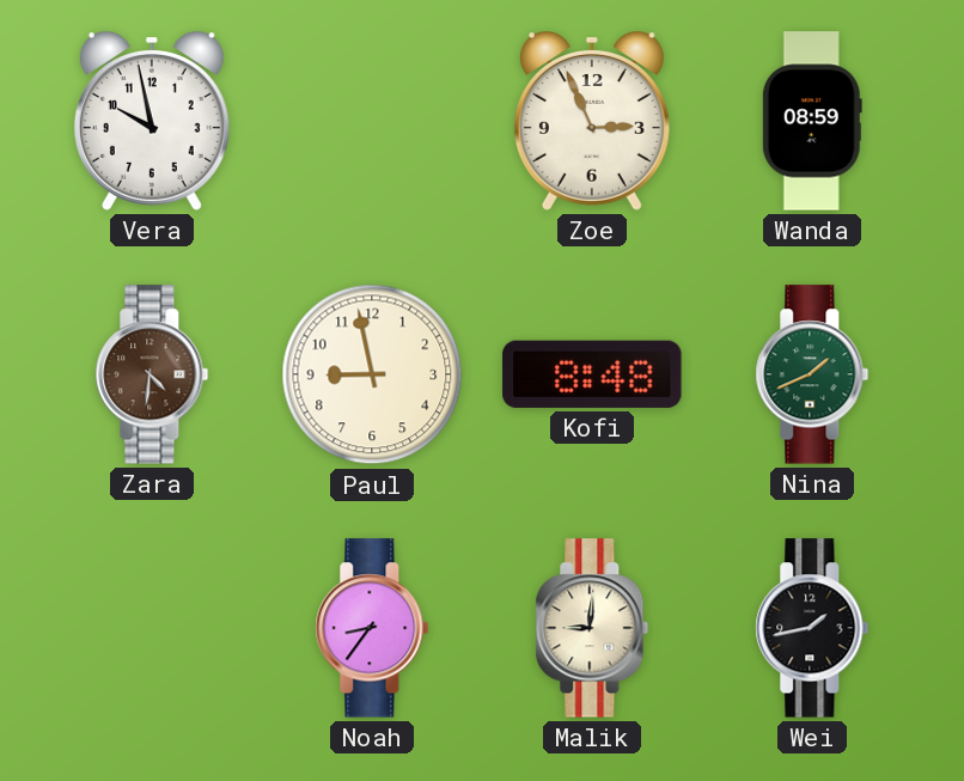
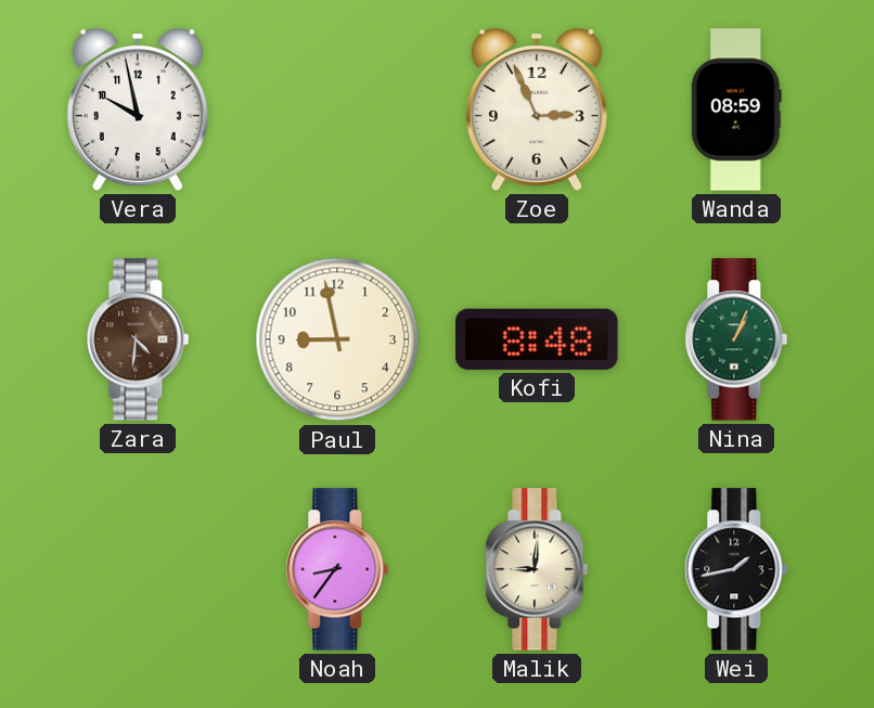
Nina: 1:41 -> 1:04 (736, 339)
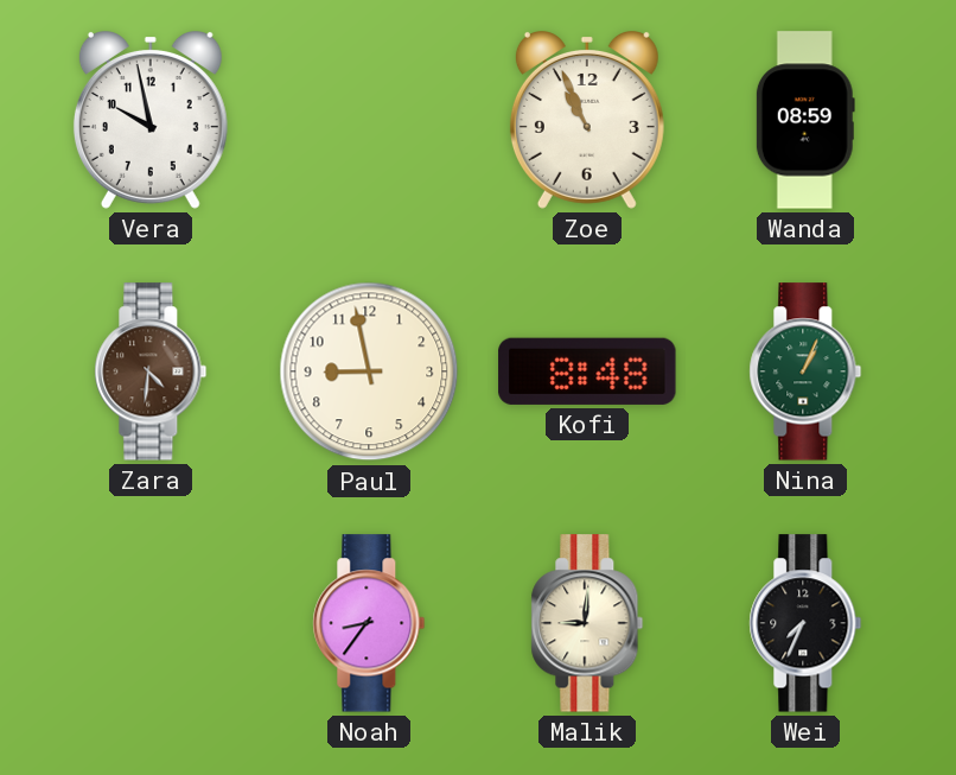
Zoe: 2:56 -> 10:56 (587, 121)
Wei: 1:43 -> 7:34 (805, 623)
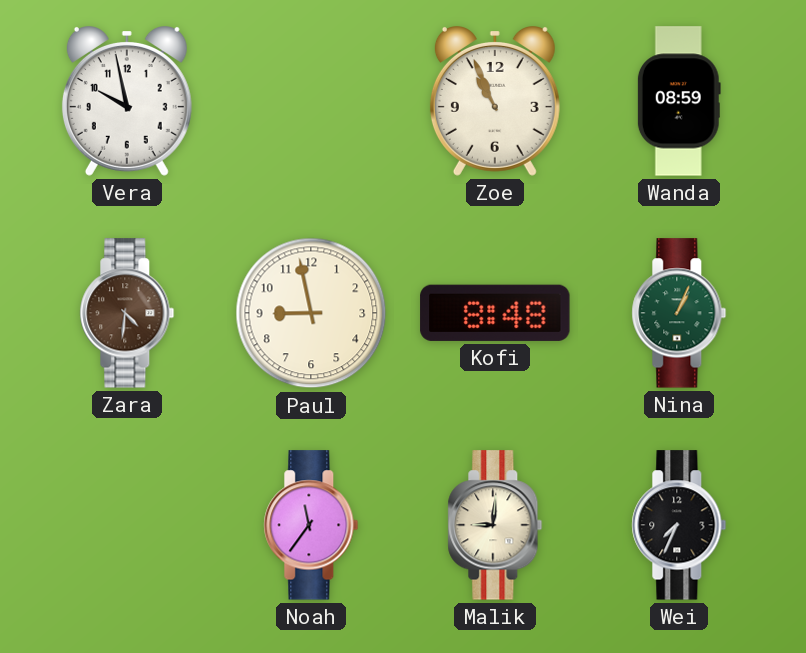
Noah: 8:36 -> 11:36 (311, 525)
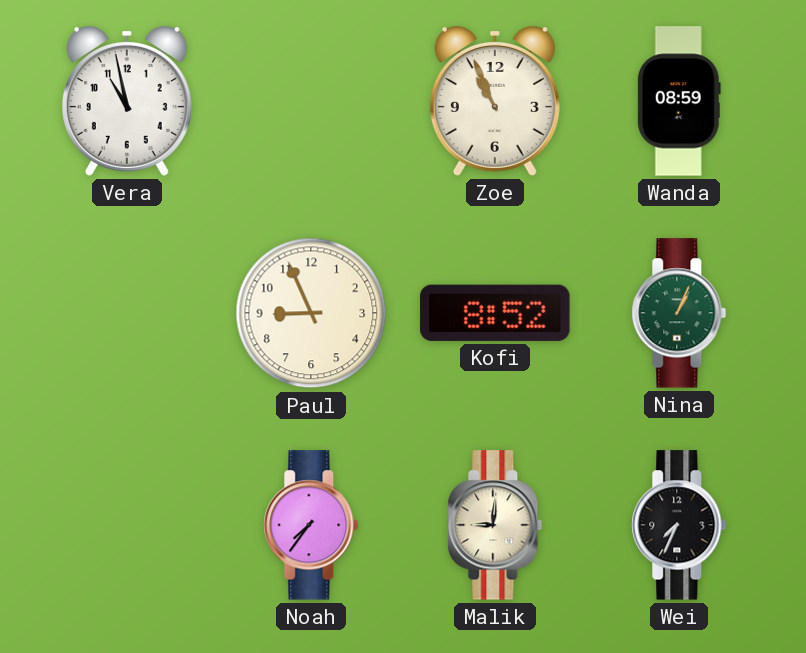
Vera: 9:58 -> 10:58 (127, 102)
Zara: 4:31 -> none (127, 313)
Paul: 8:58 -> 8:56 (311, 313)
Kofi: 8:48 -> 8:52 (495, 313)
Noah: 11:36 -> 7:36 (311, 525)
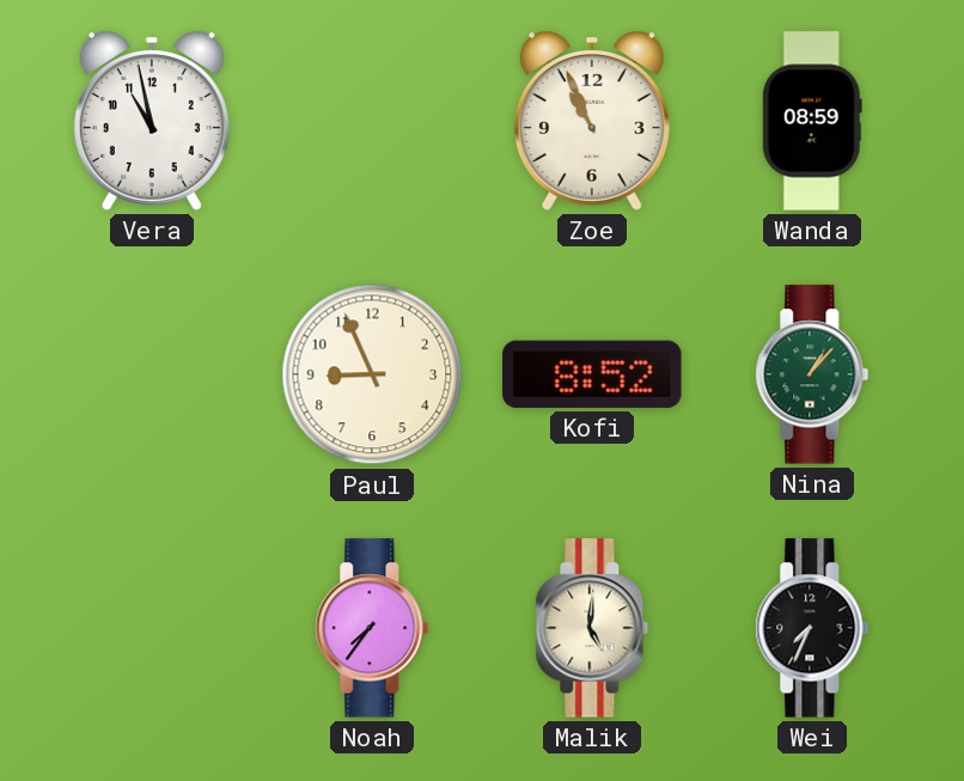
Nina: 1:04 -> 1:07 (812, 374)
Malik: 9:01 -> 5:01 (592, 628)
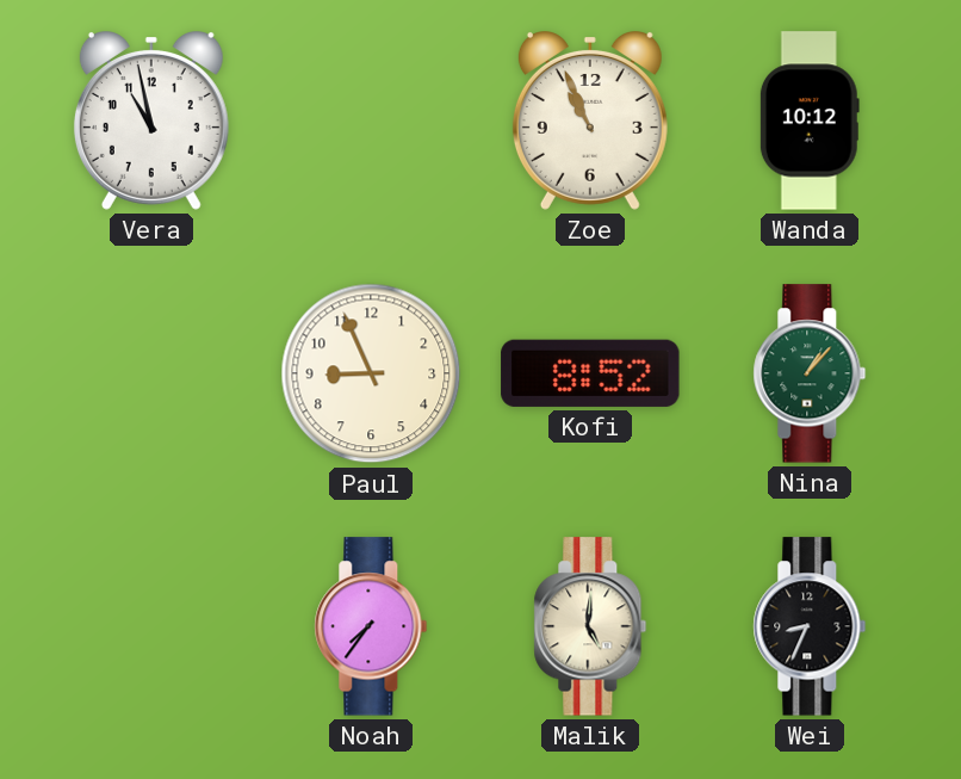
Wanda: 08:59 -> 10:12 (810, 120)
Wei: 7:34 -> 8:34 (810, 626)
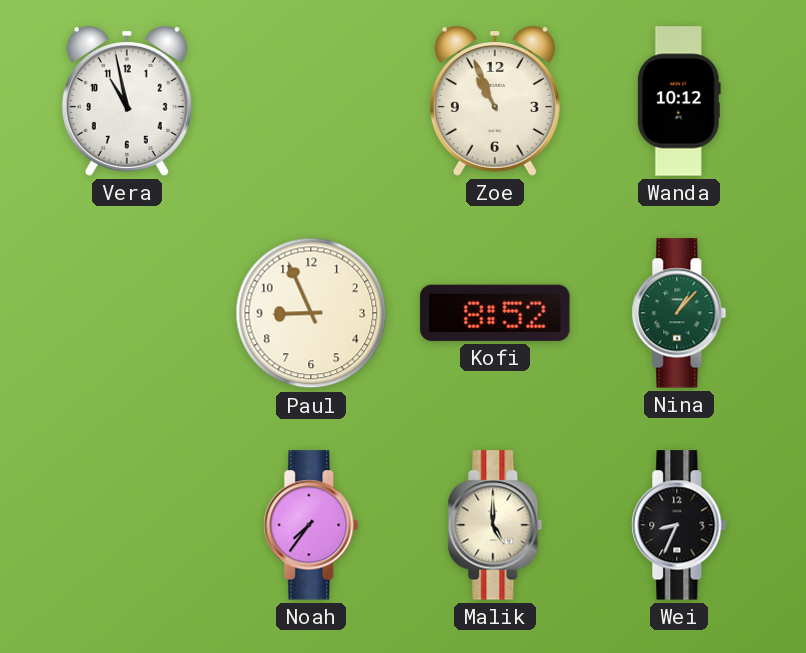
Malik: 5:01 -> 5:00 (495, 525)
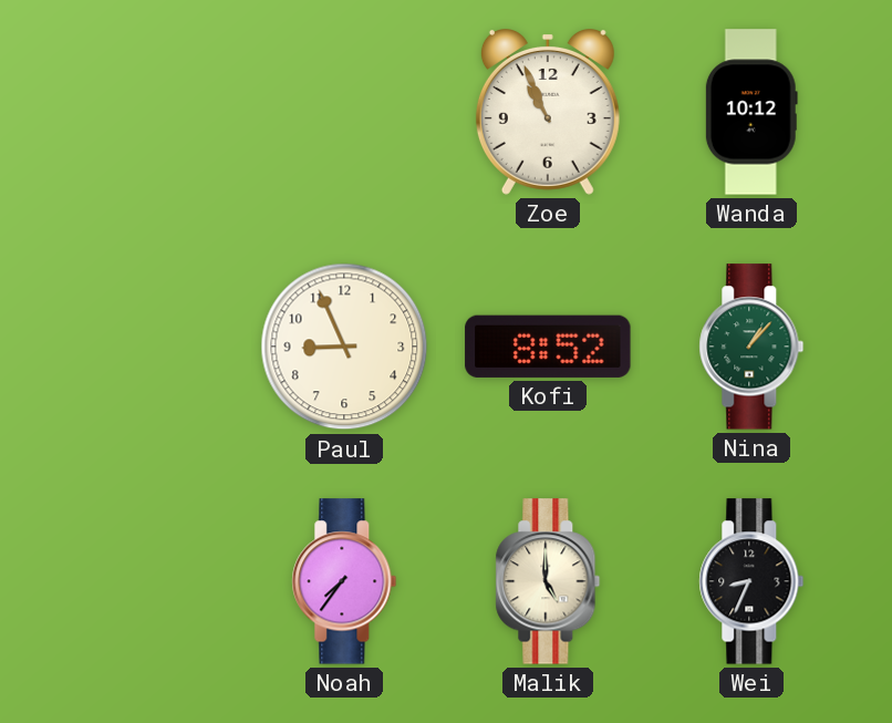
Vera: 10:58 -> none (127, 102)
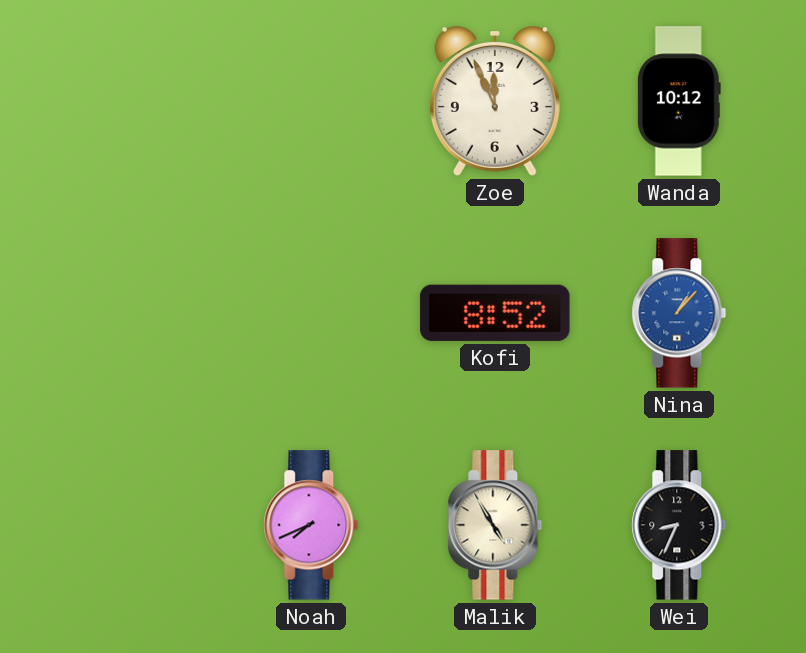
Zoe: 10:56 -> 11:56 (495, 102)
Paul: 8:56 -> none (344, 347)
Nina dial: green -> blue (679, 313)
Noah: 7:36 -> 7:41 (311, 525)
Malik: 5:00 -> 4:55 (495, 525)
